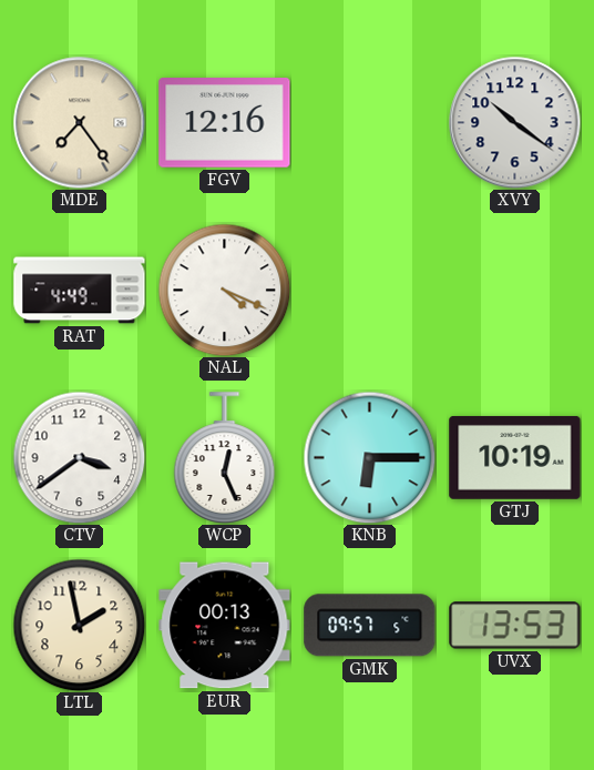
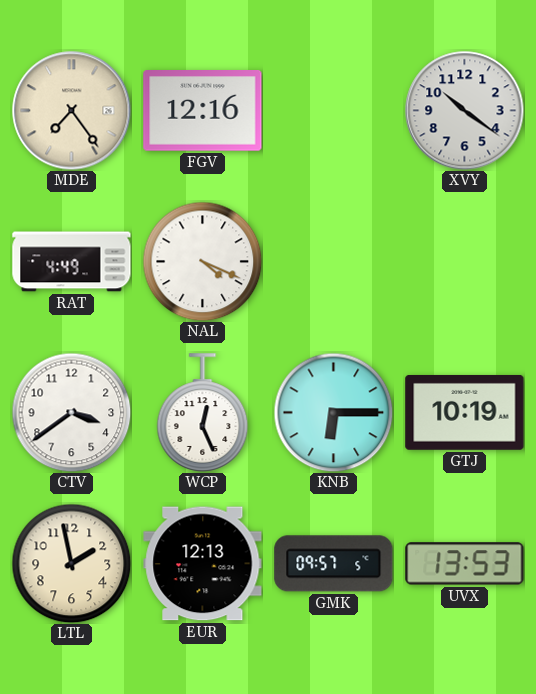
EUR: 00:13 -> 12:13 (203, 564)
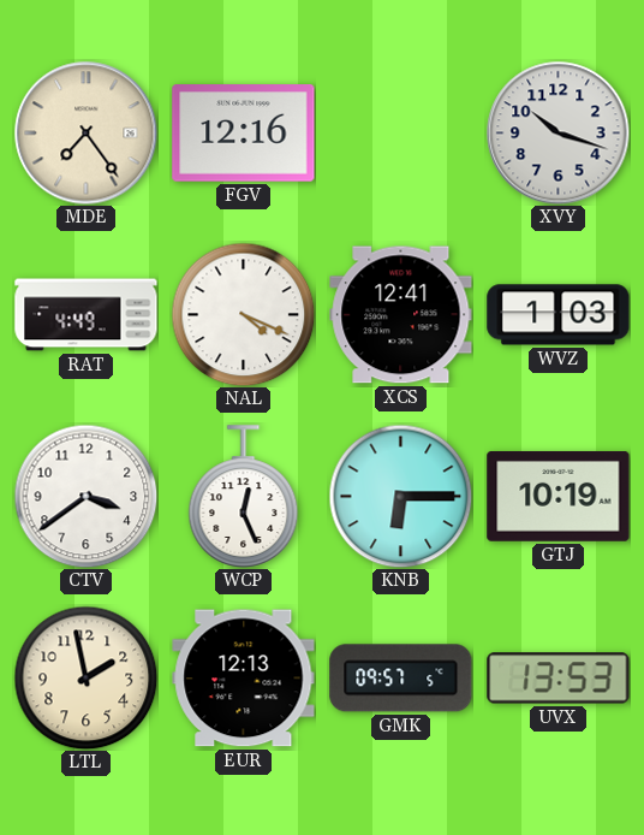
XVY: 10:21 -> 10:18 (559, 134)
XCS: none -> 12:41 (401, 315)
WVZ: none -> 1:03 (559, 315)
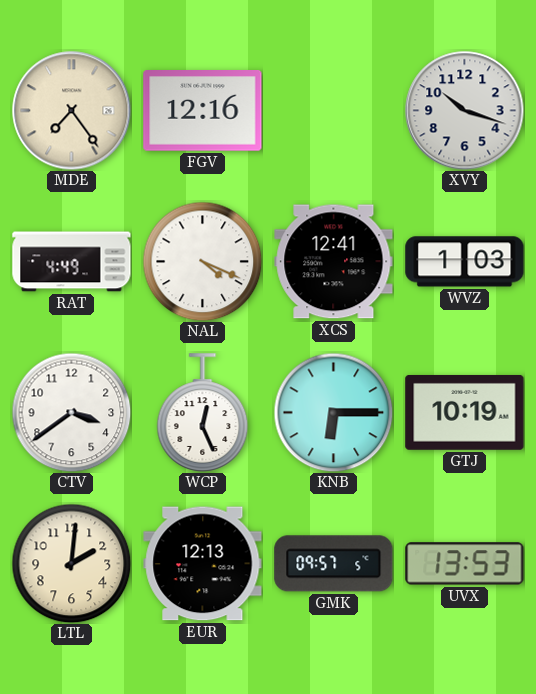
LTL: 1:58 -> 2:01 (71, 563)
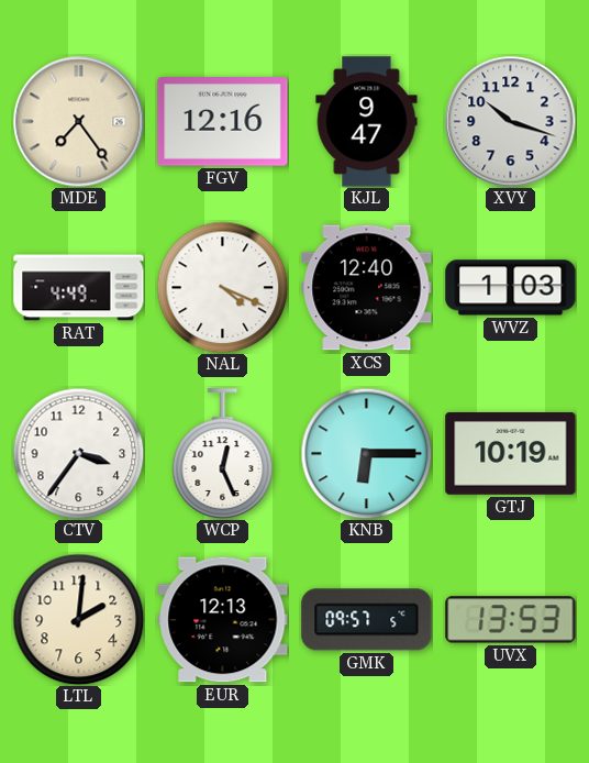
KJL: none -> 9:47 (367, 122)
XCS: 12:41 -> 12:40 (367, 288)
CTV: 3:39 -> 3:36 (78, 453)
